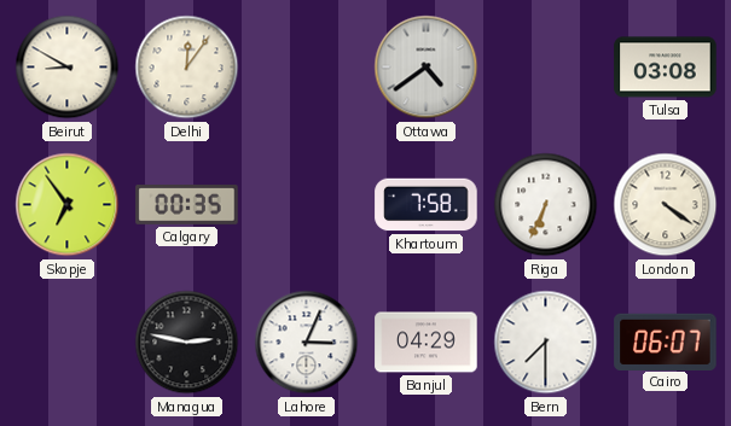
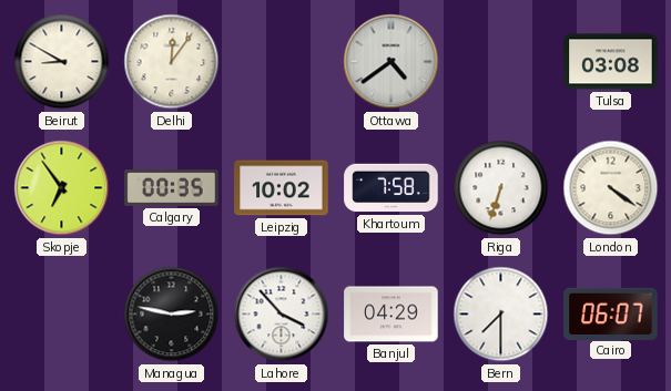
Leipzig: none -> 10:02 (282, 188)
Riga: 6:34 -> 6:33 (501, 188)
Lahore: 3:04 -> 3:53 (282, 315)
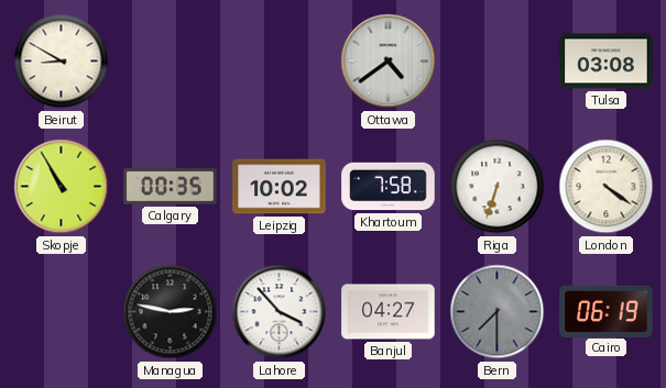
Delhi: 12:06 -> none (172, 62)
Skopje: 6:54 -> 10:55 (62, 187)
Banjul: 04:29 -> 04:27 (389, 312)
Bern dial: white -> grey (498, 312)
Cairo: 06:07 -> 06:19 (607, 311)
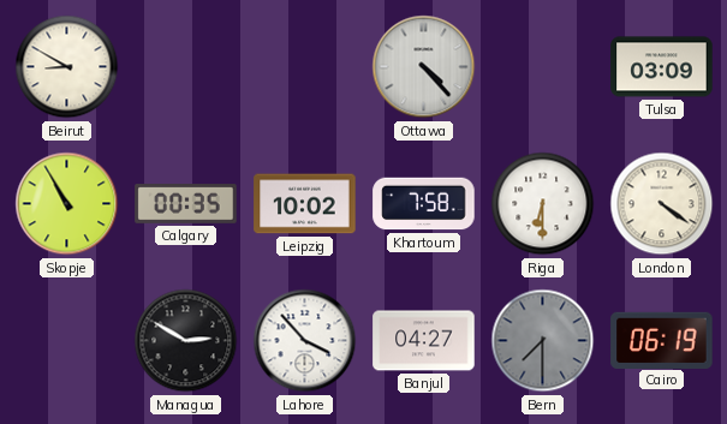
Ottawa: 4:39 -> 4:23 (424, 67)
Tulsa: 03:08 -> 03:09 (662, 67)
Riga: 6:33 -> 6:30 (543, 204)
Managua: 2:47 -> 2:50 (186, 341)
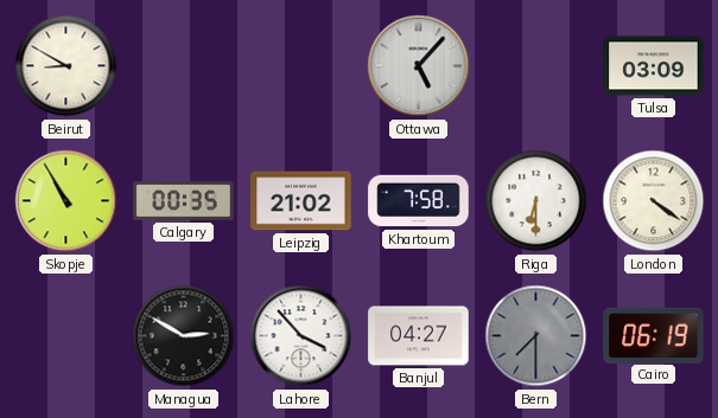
Ottawa: 4:23 -> 5:07 (419, 66)
Leipzig: 10:02 -> 21:02 (301, 201)
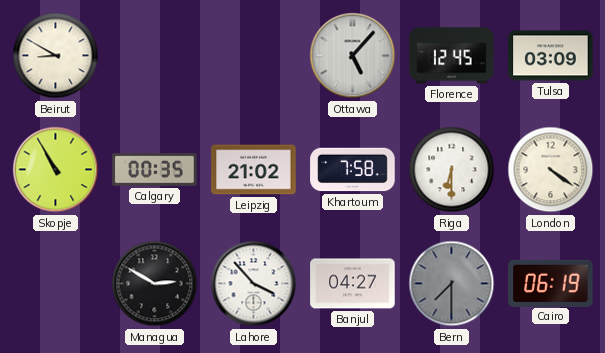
Florence: none -> 12:45 (452, 56)
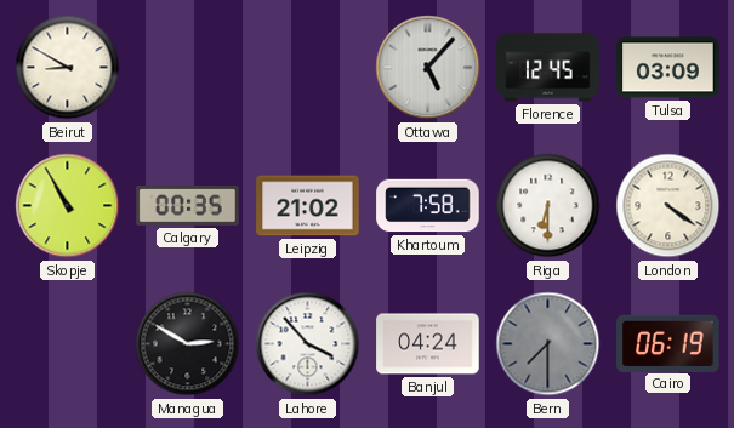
Banjul: 04:27 -> 04:24 (428, 344)
